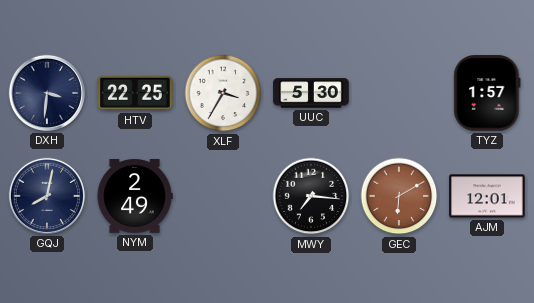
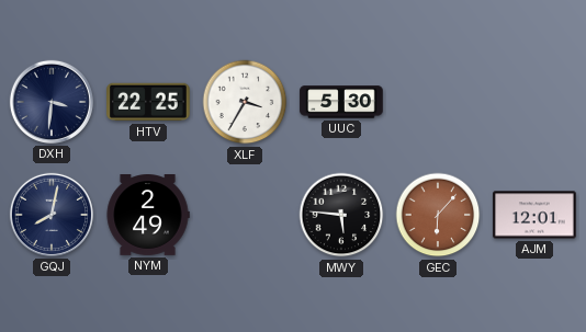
TYZ: 1:57 -> none (487, 93)
MWY: 7:16 -> 5:46 (341, 215)
GEC: 6:10 -> 6:07 (438, 215)
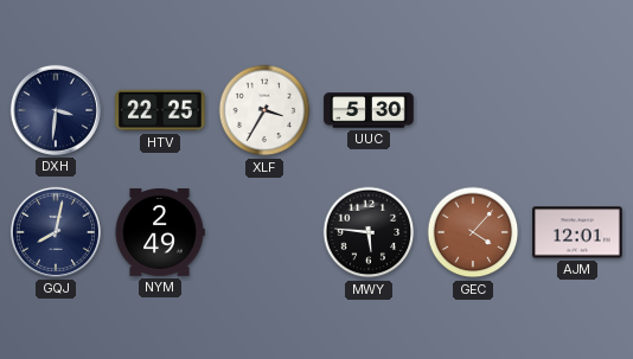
GEC: 6:07 -> 4:07 (473, 232)
